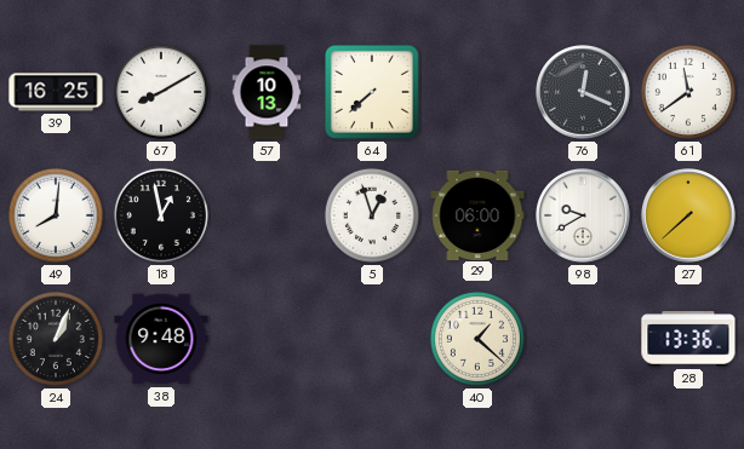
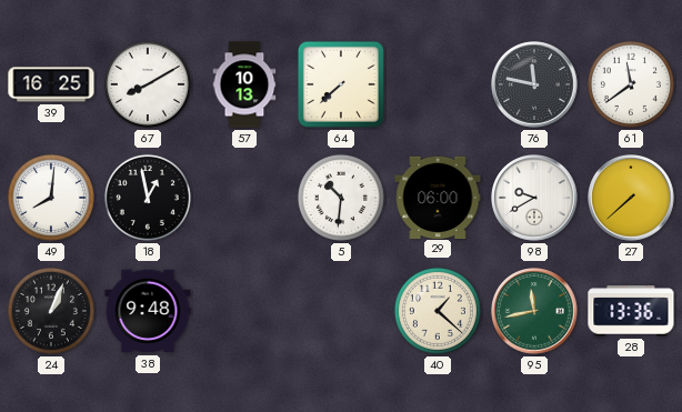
76: 12:19 -> 11:47 (534, 84)
5: 12:57 -> 10:31 (341, 198)
95: none -> 11:43 (534, 311)
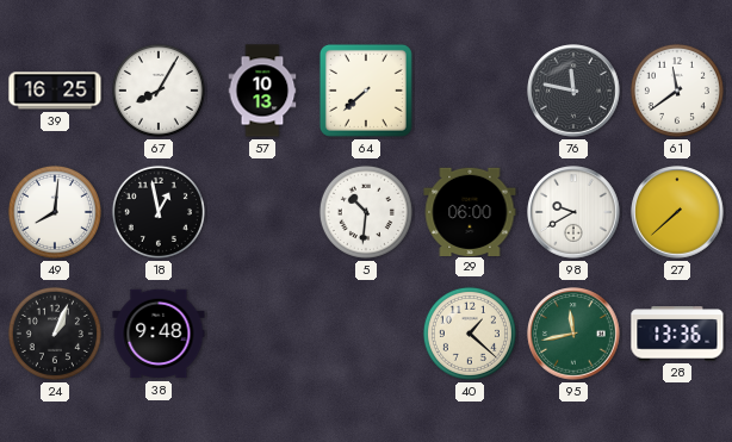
67: 8:10 -> 8:05 (159, 91)
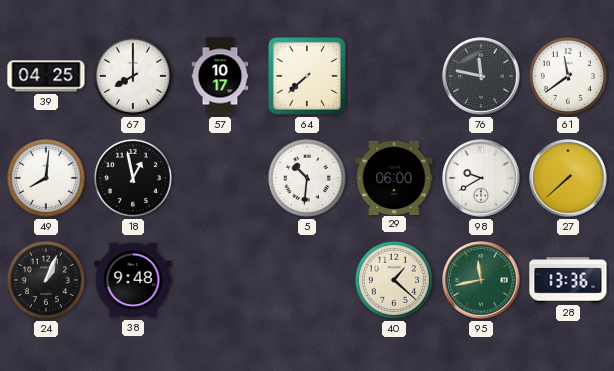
39: 16:25 -> 04:25 (46, 76)
67: 8:05 -> 8:00 (133, 76)
57: 10:13 -> 10:17 (220, 76)
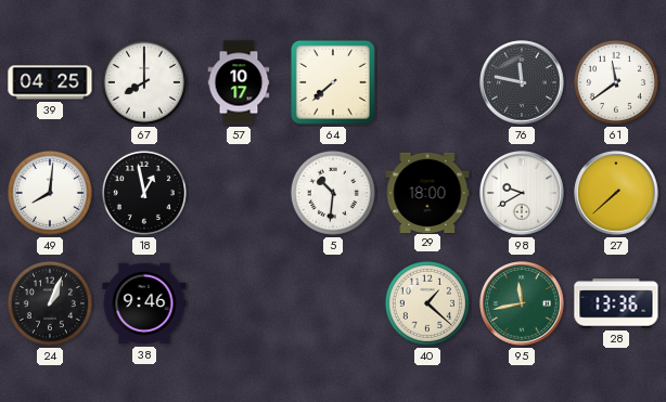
29: 06:00 -> 18:00 (427, 192)
38: 9:48 -> 9:46 (144, 303)
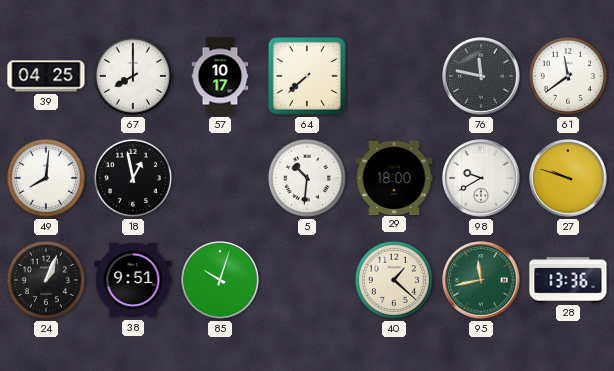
27: 7:38 -> 9:48 (568, 178)
38: 9:46 -> 9:51 (133, 280)
85: none -> 10:03 (220, 280)
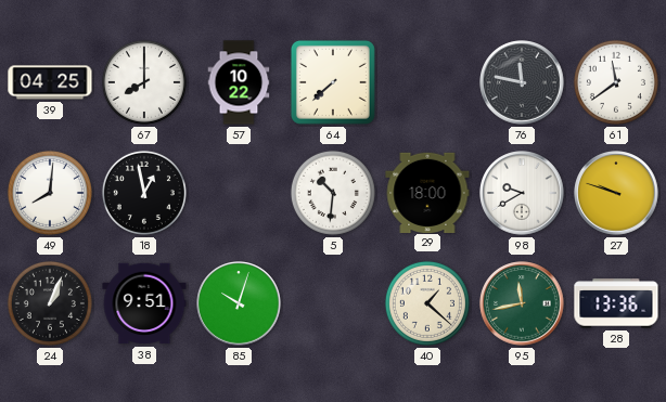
57: 10:17 -> 10:22 (239, 82)
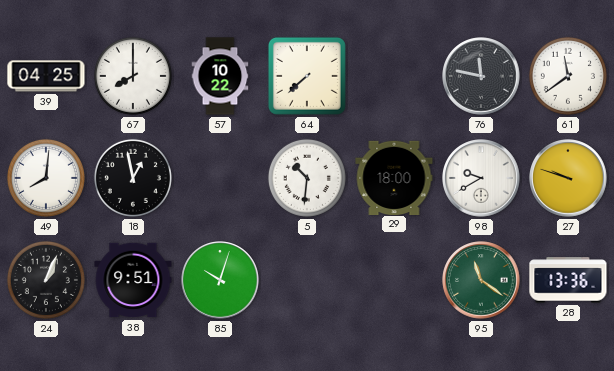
40: 1:22 -> none (427, 303)
95: 11:43 -> 11:21 (481, 280)
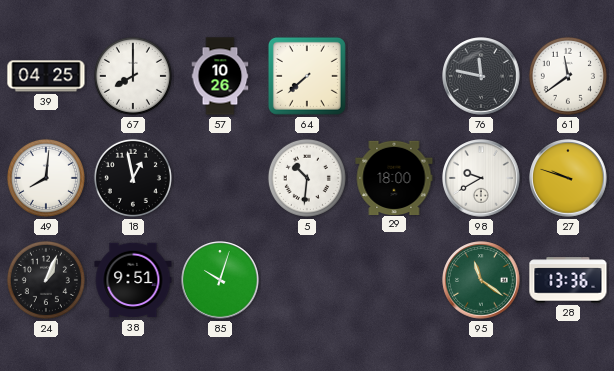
57: 10:22 -> 10:26 (220, 76)
